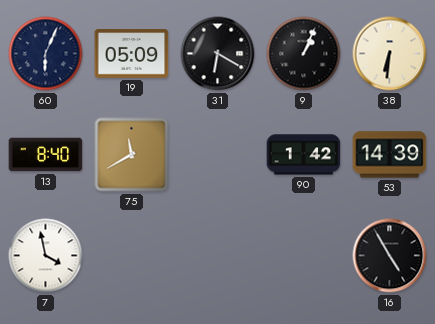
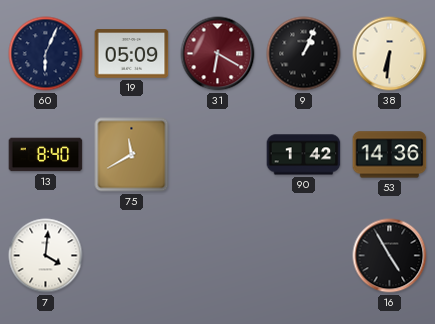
31 dial: black -> burgundy (218, 54)
53: 14:39 -> 14:36 (390, 155)
7: 3:58 -> 4:01 (46, 256)
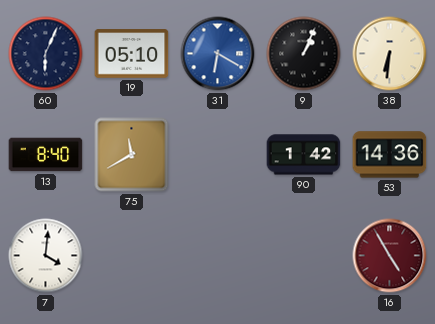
19: 05:09 -> 05:10 (132, 54)
31 dial: burgundy -> blue (218, 54)
16 dial: black -> burgundy (390, 256)
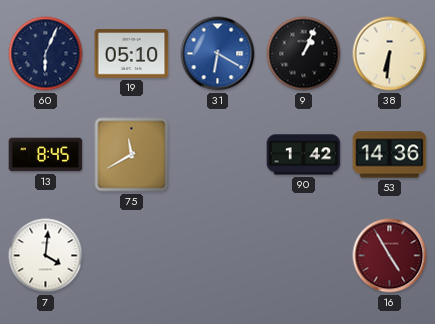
13: 8:40 -> 8:45 (46, 155)
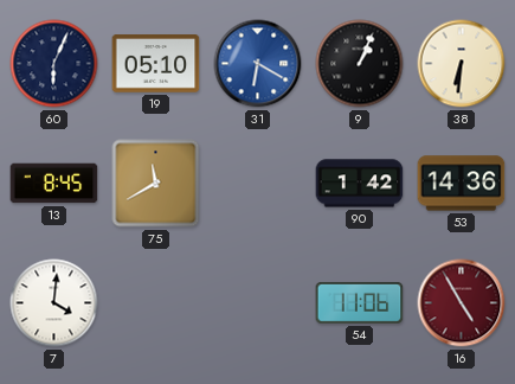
54: none -> 11:06 (360, 302)
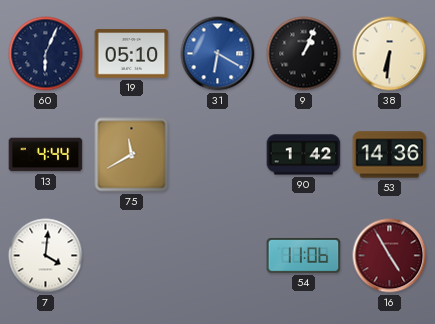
13: 8:45 -> 4:44 (46, 155)
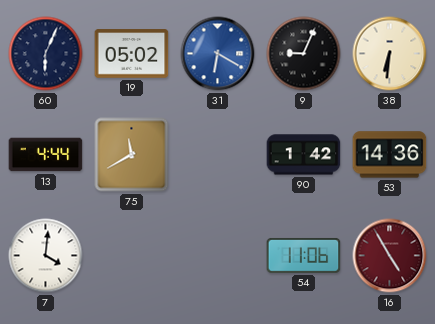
19: 05:10 -> 05:02 (132, 54)
9: 1:04 -> 9:04 (304, 54)
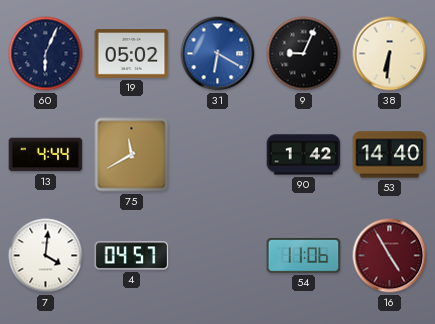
53: 14:36 -> 14:40 (390, 155)
4: none -> 04:57 (132, 256)
